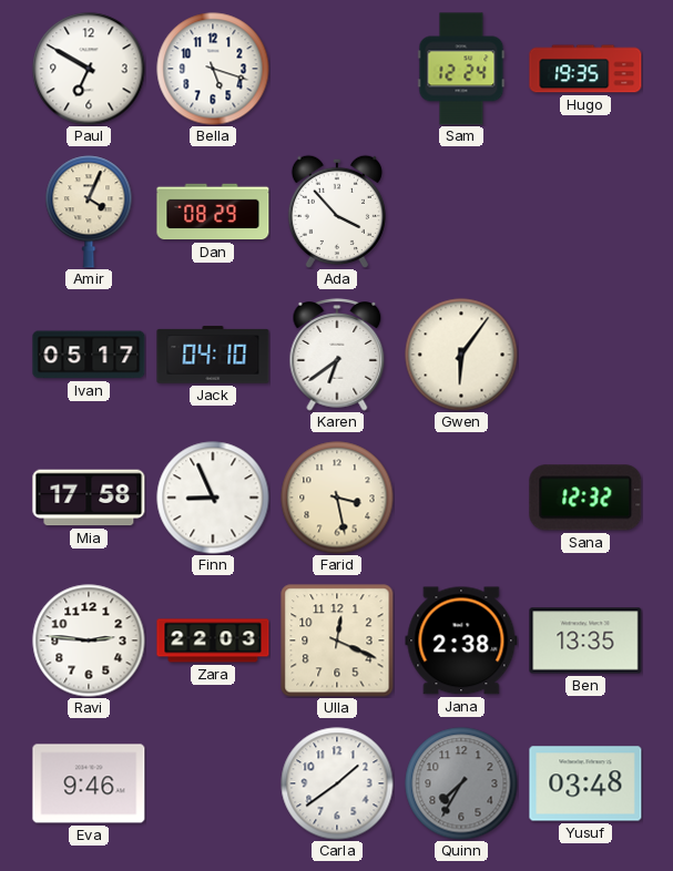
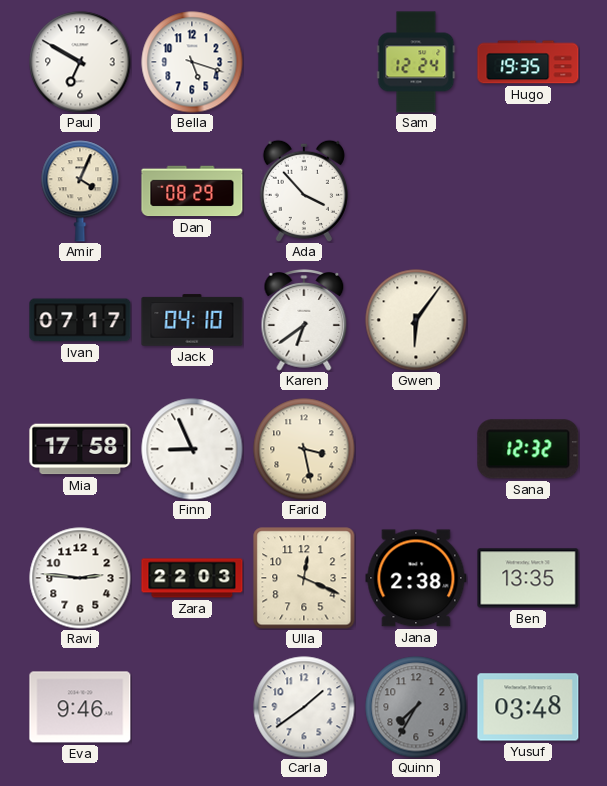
Ivan: 05:17 -> 07:17 (80, 320)
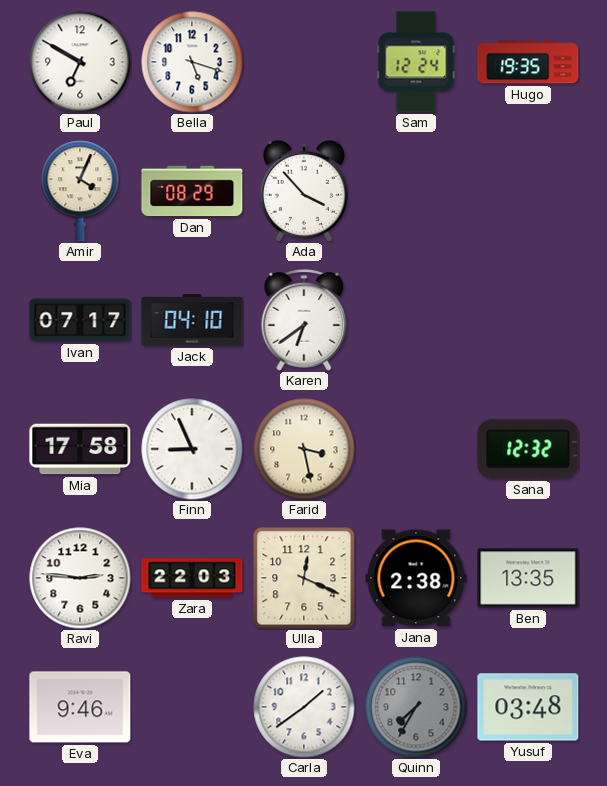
Gwen: 6:06 -> none (416, 320)
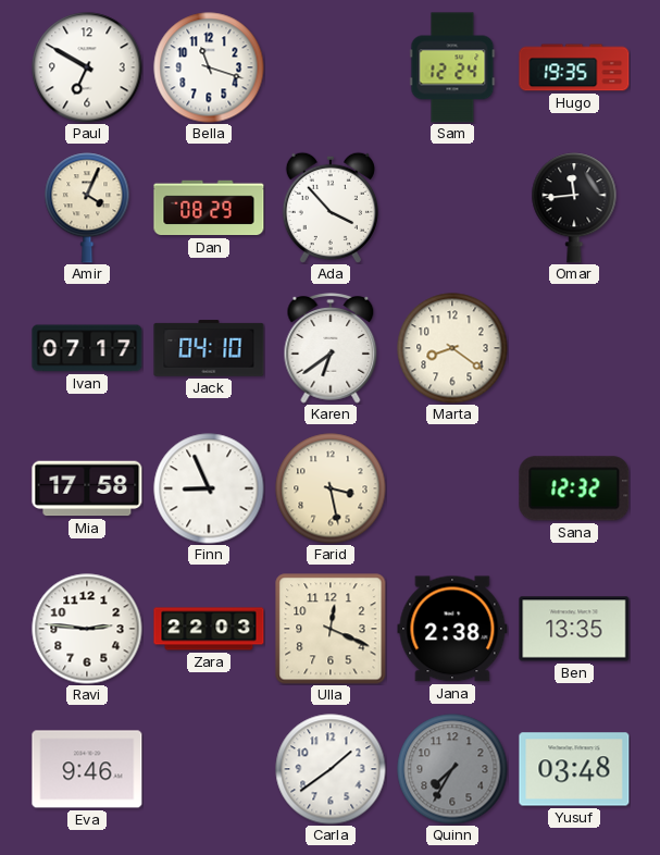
Bella: 5:18 -> 11:18 (209, 67)
Omar: none -> 11:44 (574, 208)
Marta: none -> 8:21 (452, 348)
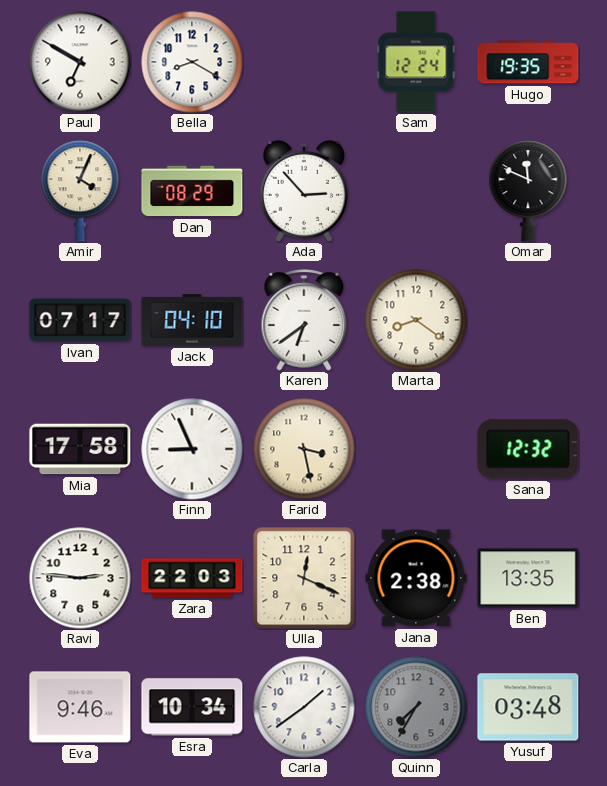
Bella: 11:18 -> 8:20 (192, 62)
Ada: 3:53 -> 2:53 (304, 191)
Omar: 11:44 -> 11:49 (528, 191)
Esra: none -> 10:34 (192, 707)
